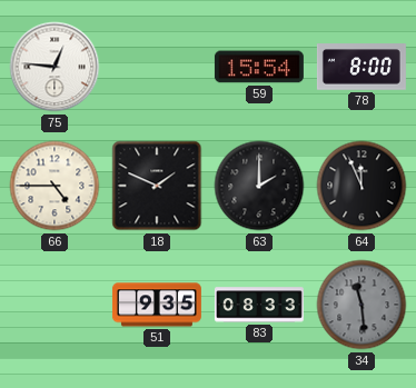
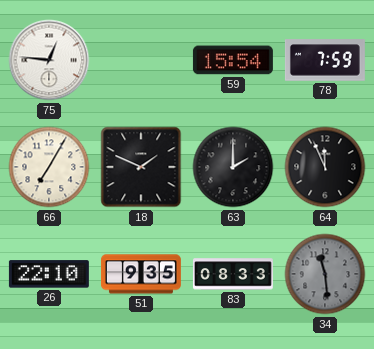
78: 8:00 -> 7:59 (325, 60)
66: 4:45 -> 7:05 (49, 167)
26: none -> 22:10 (49, 274)
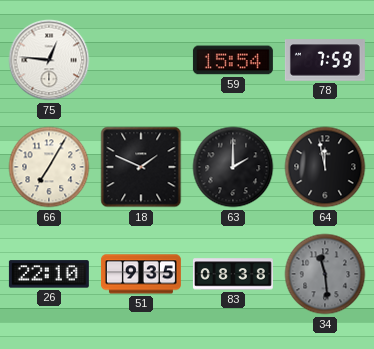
64: 11:56 -> 11:58 (325, 167)
83: 08:33 -> 08:38 (233, 274)
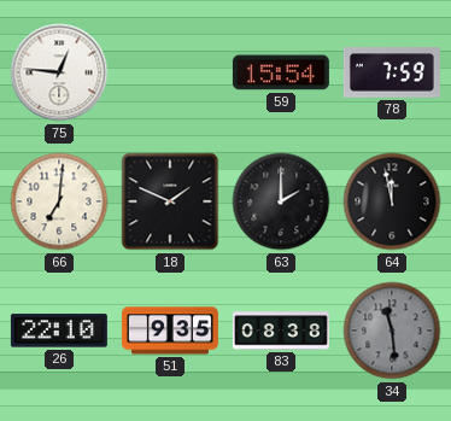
66: 7:05 -> 7:01 (59, 201)
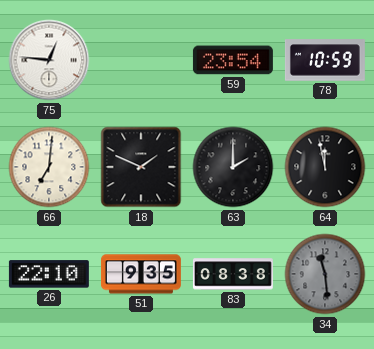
59: 15:54 -> 23:54 (233, 60)
78: 7:59 -> 10:59 (325, 60)
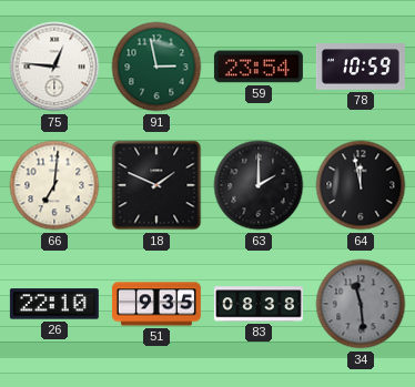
91: none -> 2:58 (156, 67)
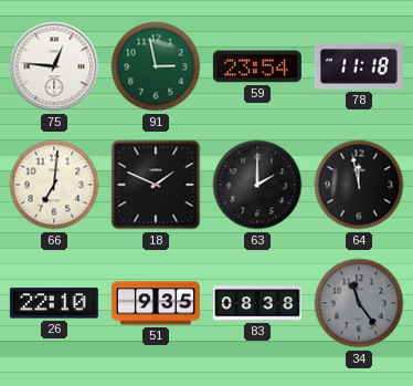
78: 10:59 -> 11:18 (359, 66)
34: 11:29 -> 11:24 (359, 303)
